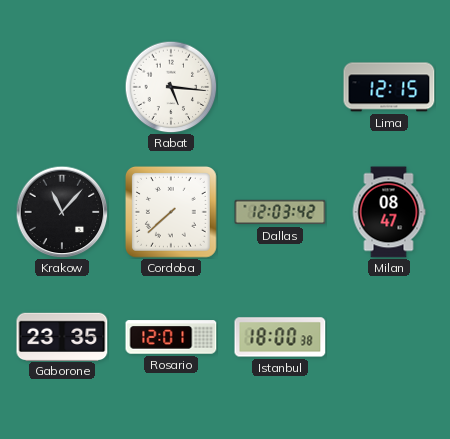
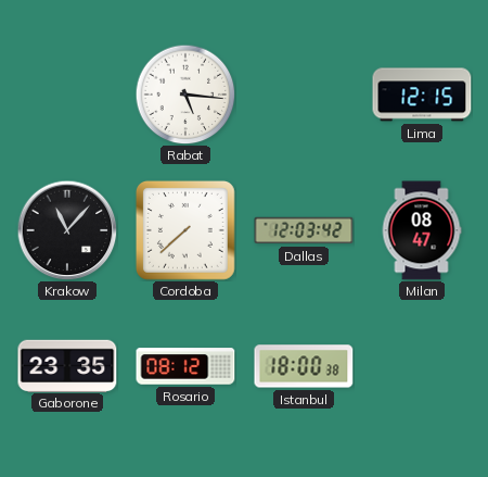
Rosario: 12:01 -> 08:12 (185, 366)
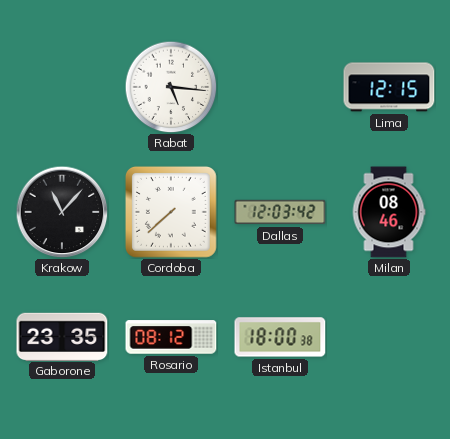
Milan: 08:47 -> 08:46 (389, 212)
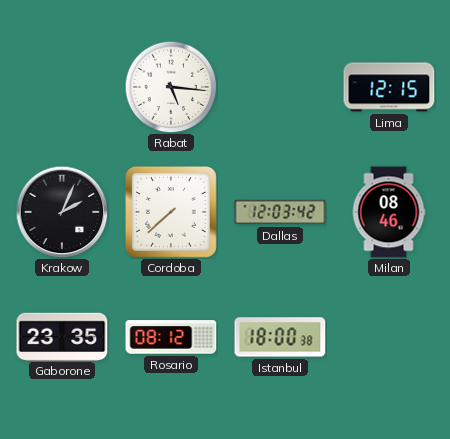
Krakow: 11:07 -> 2:04 (62, 212)
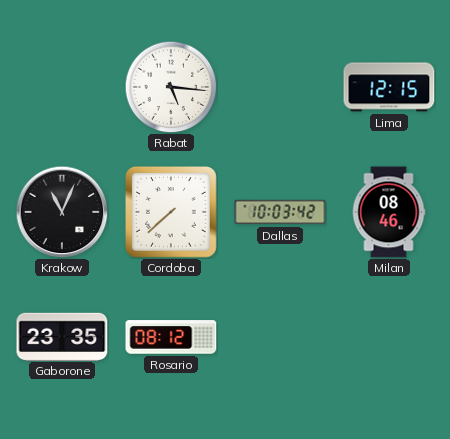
Krakow: 2:04 -> 11:04 (62, 212)
Dallas: 12:03 -> 10:03 (280, 212)
Istanbul: 18:00 -> none (280, 337)
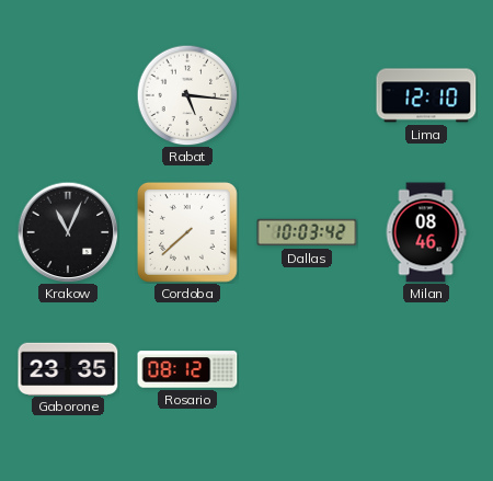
Lima: 12:15 -> 12:10 (426, 95)
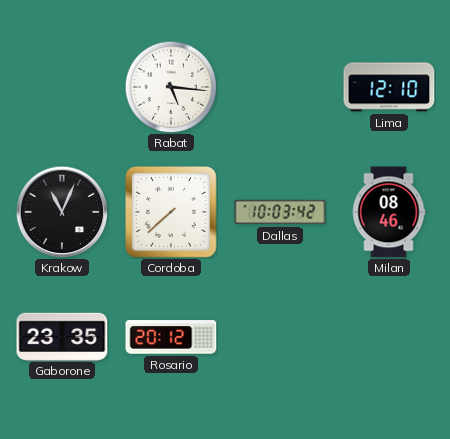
Rosario: 08:12 -> 20:12 (171, 337)
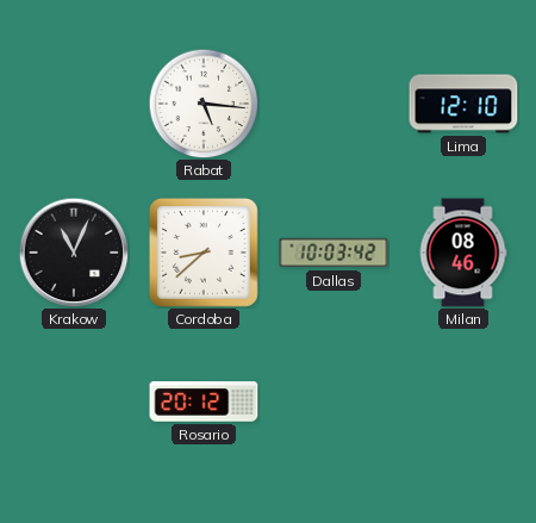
Cordoba: 7:38 -> 8:38 (204, 253)
Gaborone: 23:35 -> none (62, 336)
